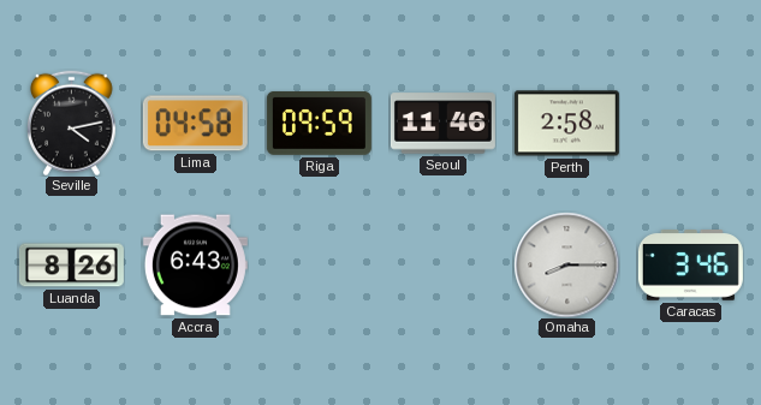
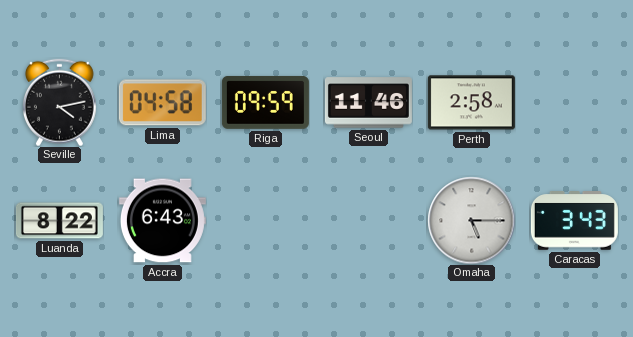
Luanda: 8:26 -> 8:22 (59, 221)
Omaha: 8:15 -> 5:15 (471, 220)
Caracas: 3:46 -> 3:43 (574, 221)
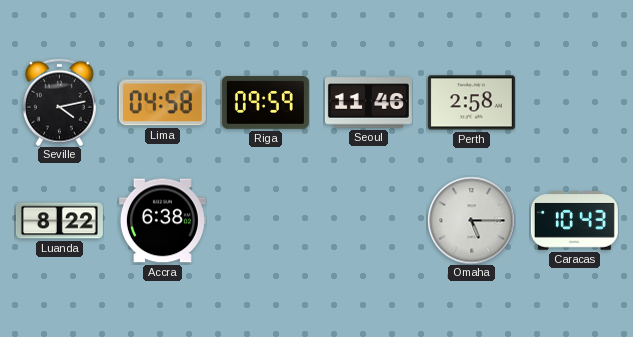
Accra: 6:43 -> 6:38 (162, 221)
Caracas: 3:43 -> 10:43 (574, 221)
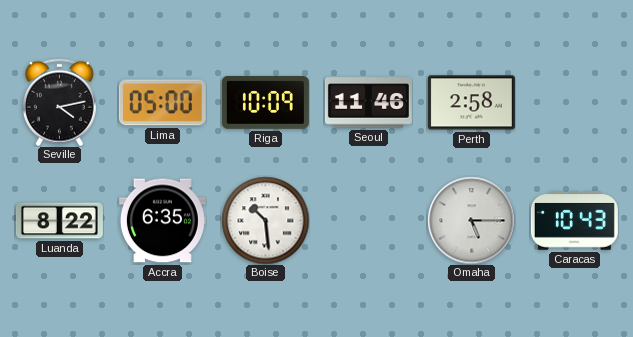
Lima: 04:58 -> 05:00 (162, 103)
Riga: 09:59 -> 10:09 (265, 102)
Accra: 6:38 -> 6:35 (162, 221)
Boise: none -> 10:29 (265, 220)
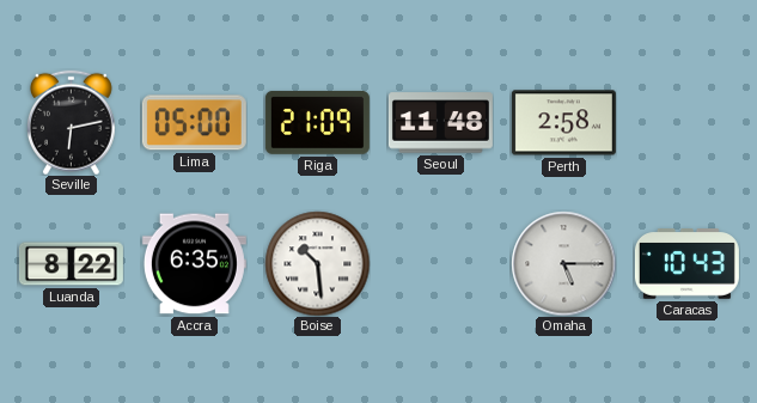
Seville: 4:13 -> 6:13 (71, 122)
Riga: 10:09 -> 21:09 (317, 122)
Seoul: 11:46 -> 11:48 (440, 123)
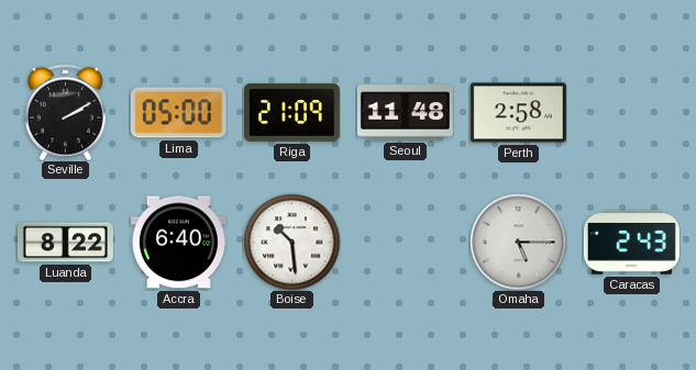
Seville: 6:13 -> 2:10 (65, 112)
Accra: 6:35 -> 6:40 (178, 243)
Caracas: 10:43 -> 2:43 (631, 243)
